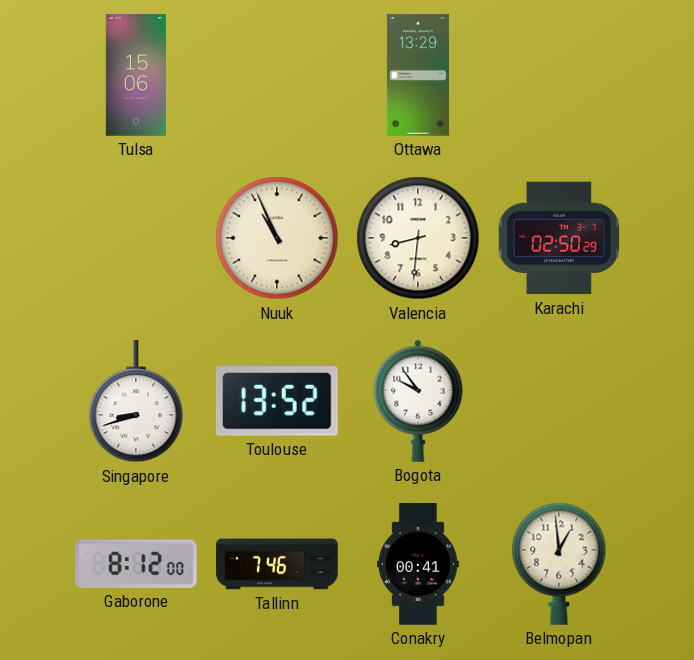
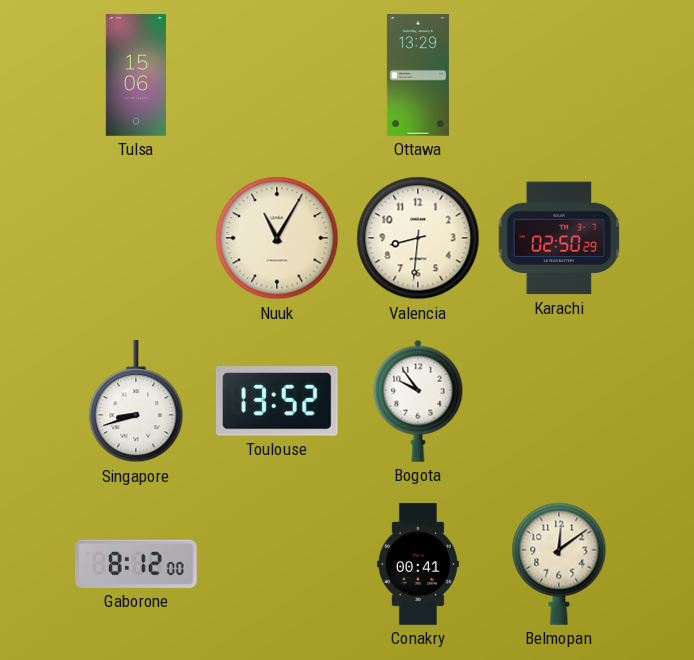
Nuuk: 10:56 -> 11:05 (277, 238)
Tallinn: 7:46 -> none (277, 564)
Belmopan: 12:59 -> 12:09 (559, 564)
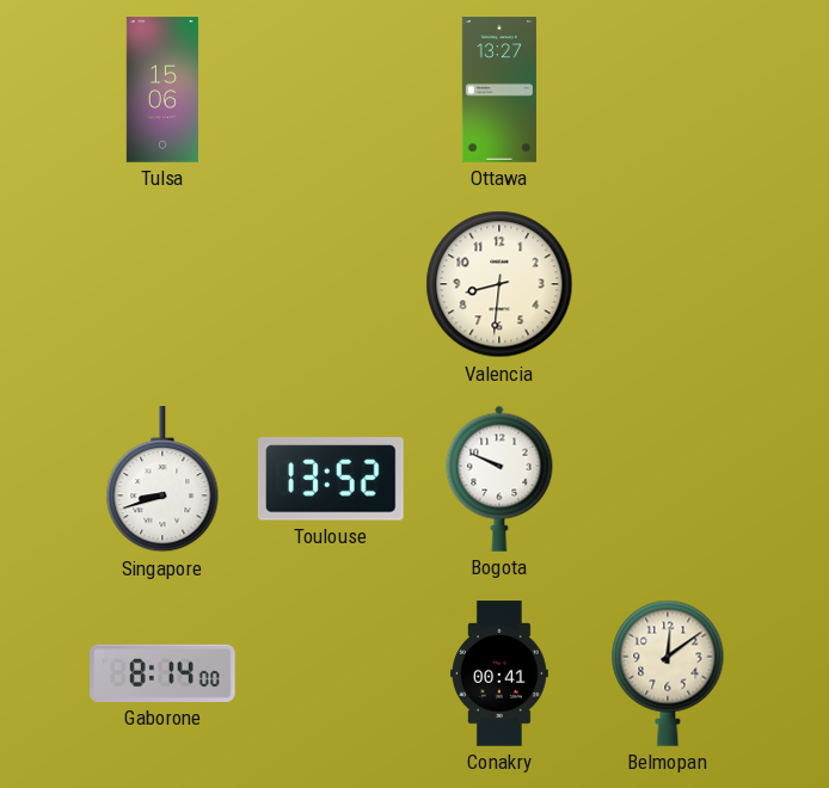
Ottawa: 13:29 -> 13:27 (499, 90)
Nuuk: 11:05 -> none (277, 238)
Karachi: 02:50 -> none (558, 238)
Bogota: 9:54 -> 9:49 (499, 479)
Gaborone: 8:12 -> 8:14 (164, 673)
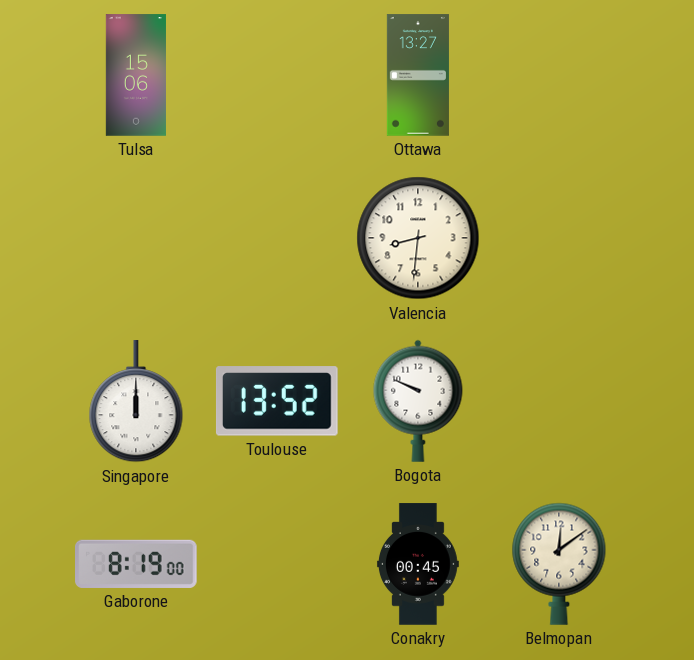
Singapore: 8:42 -> 12:00 (136, 402)
Gaborone: 8:14 -> 8:19 (137, 564)
Conakry: 00:41 -> 00:45 (418, 564)
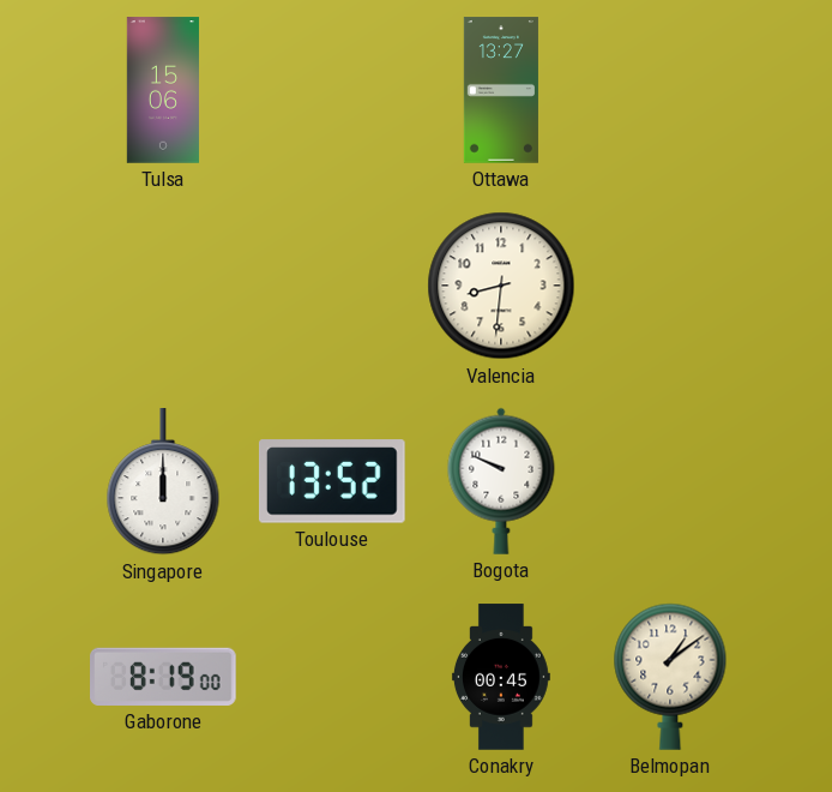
Belmopan: 12:09 -> 1:09 (670, 677)
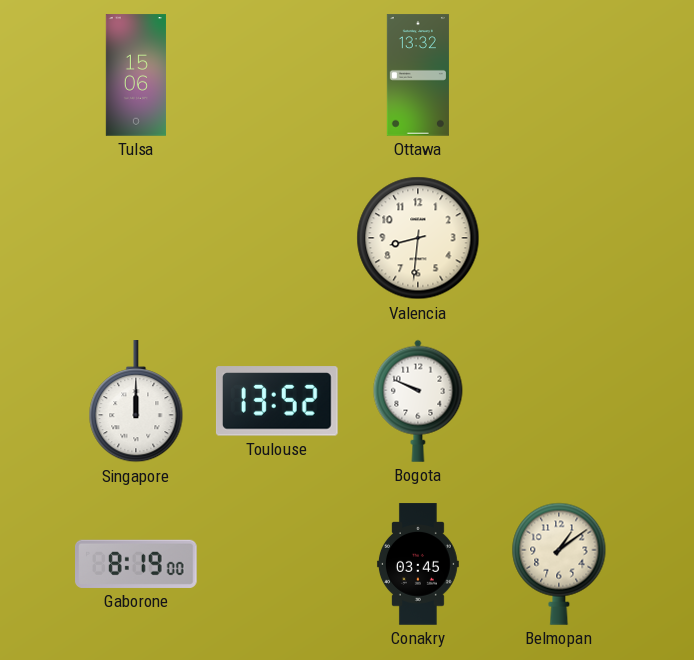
Ottawa: 13:27 -> 13:32 (418, 75)
Conakry: 00:45 -> 03:45 (418, 564)
